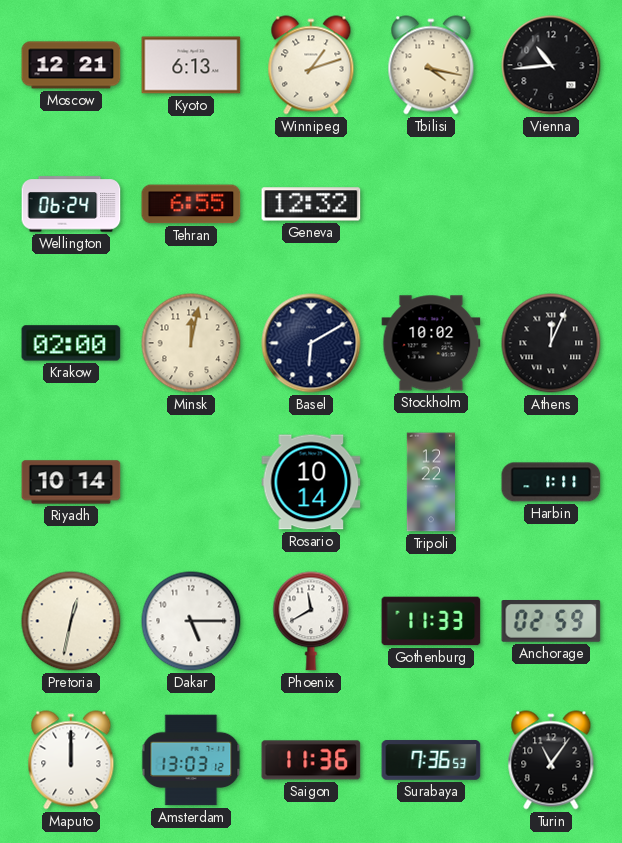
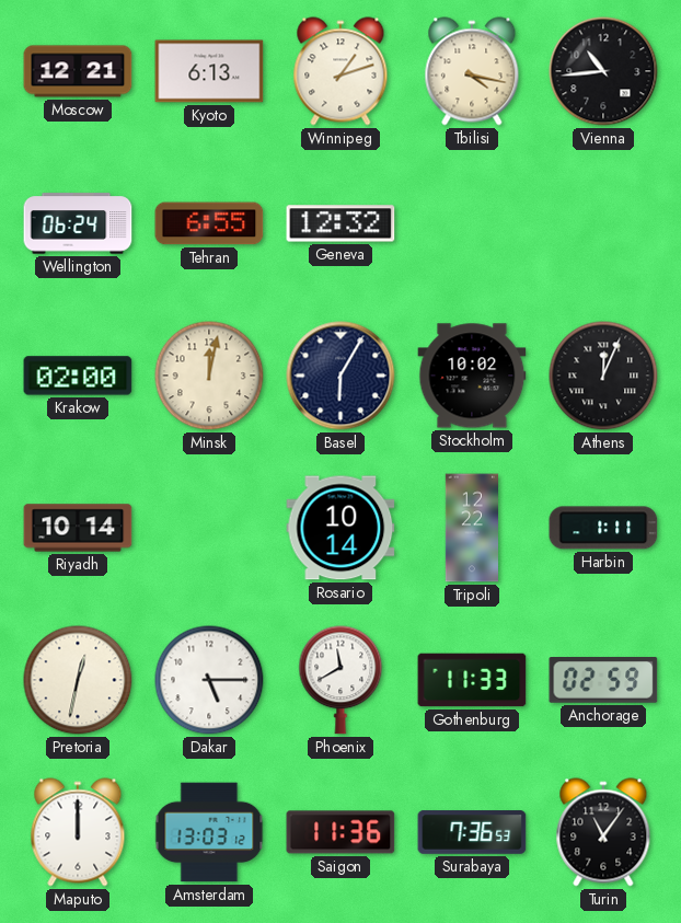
Basel: 6:10 -> 6:05 (340, 376)
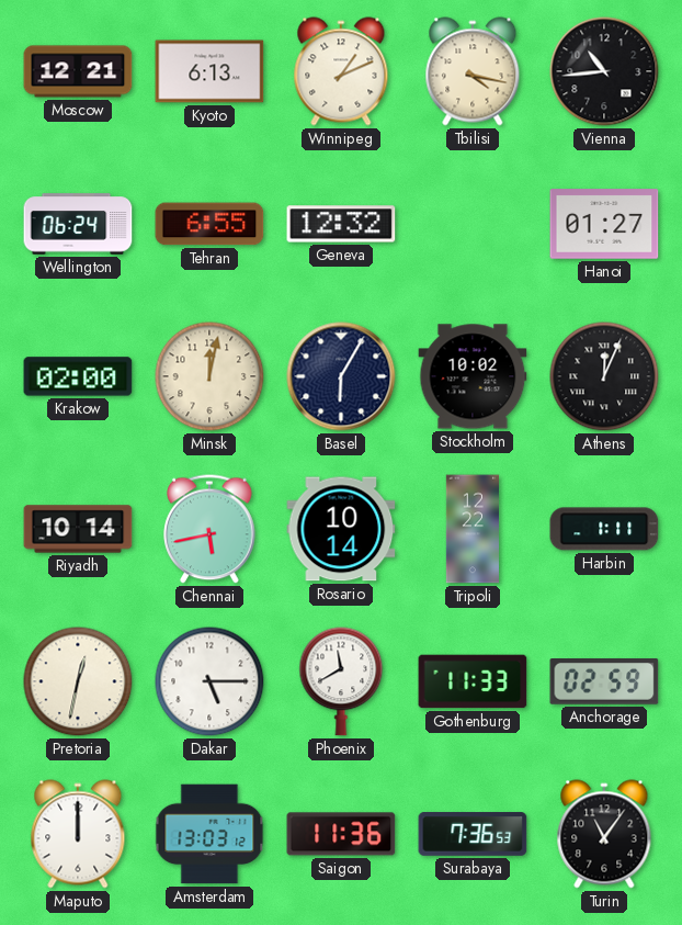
Winnipeg: 1:12 -> 1:11 (341, 71)
Hanoi: none -> 01:27 (604, 224)
Chennai: none -> 5:43 (209, 529)
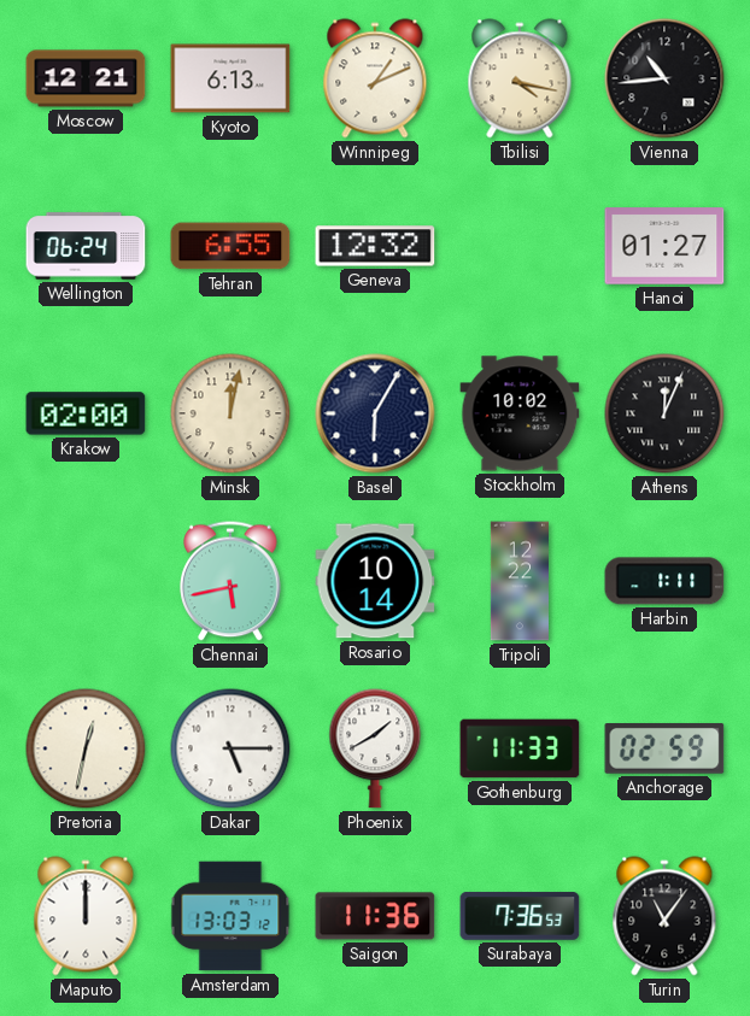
Riyadh: 10:14 -> none (78, 529)
Phoenix: 11:40 -> 1:40 (375, 748)
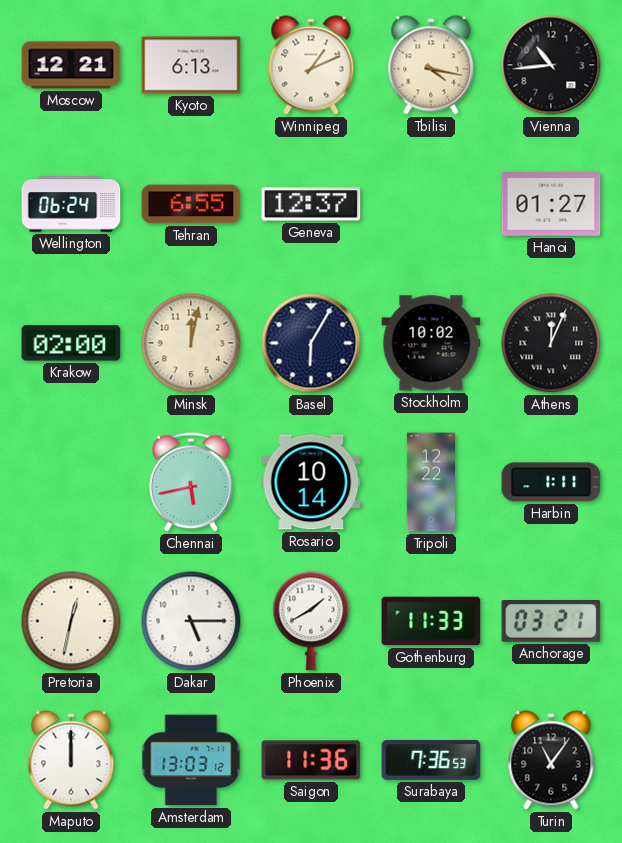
Geneva: 12:32 -> 12:37 (311, 204)
Anchorage: 02:59 -> 03:21 (551, 622)
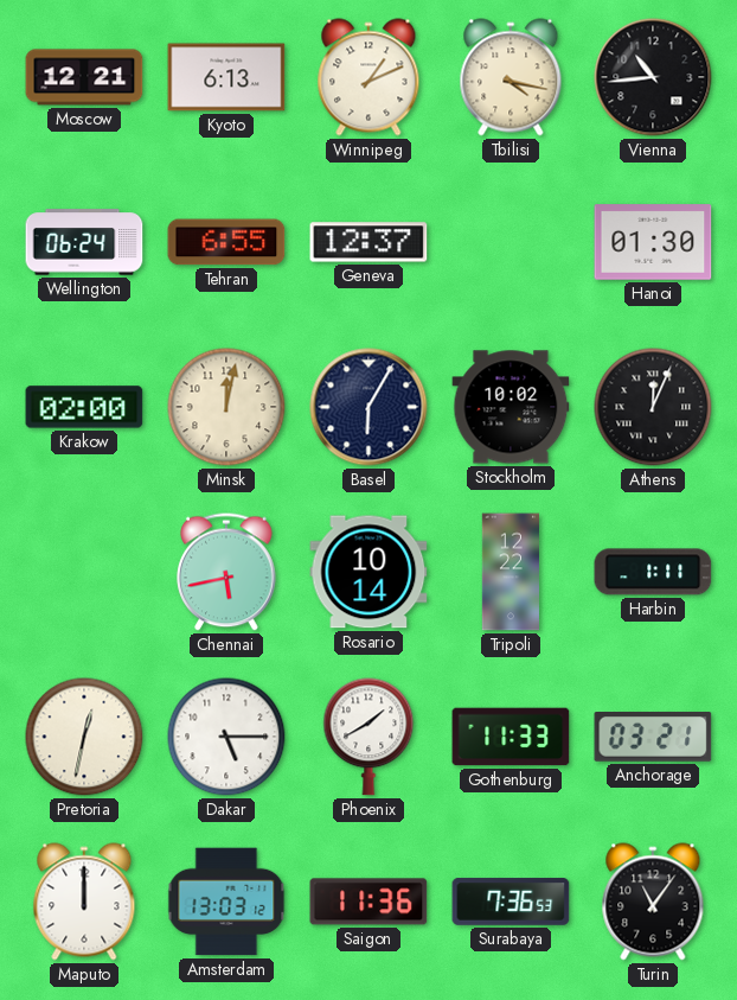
Hanoi: 01:27 -> 01:30 (653, 242)
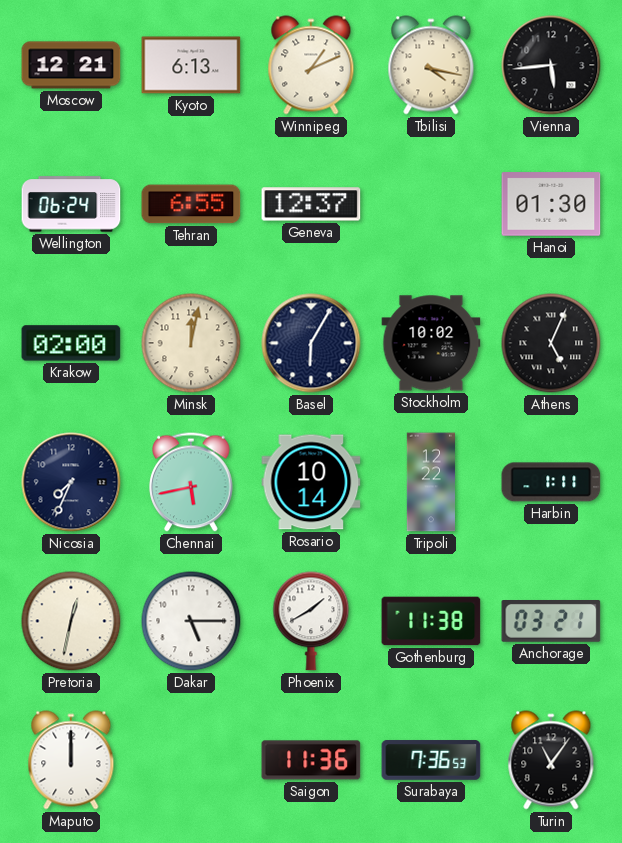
Vienna: 10:44 -> 5:44 (551, 65)
Athens: 12:04 -> 5:04 (551, 343)
Nicosia: none -> 7:34 (71, 482)
Gothenburg: 11:33 -> 11:38 (431, 621)
Amsterdam: 13:03 -> none (226, 902)
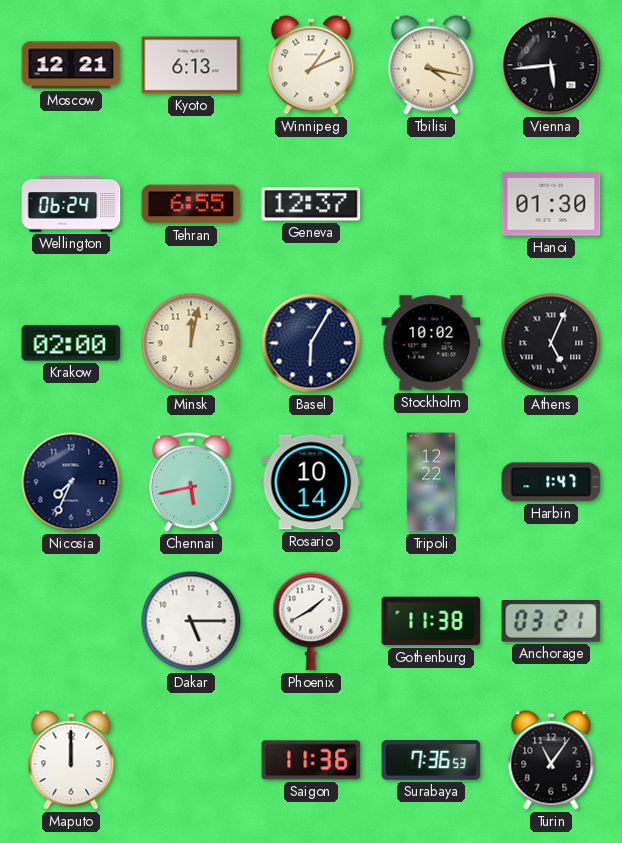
Harbin: 1:11 -> 1:47 (551, 482)
Pretoria: 12:32 -> none (71, 621)
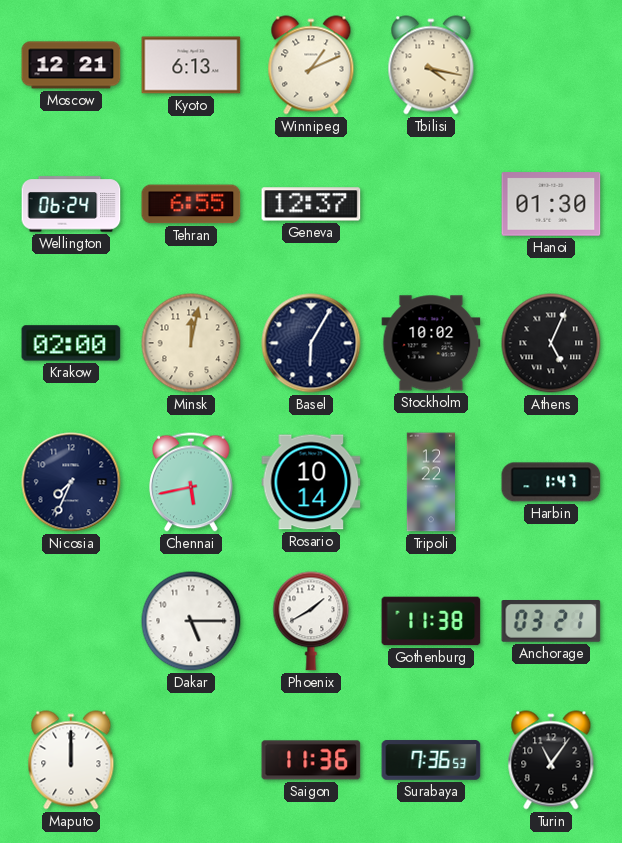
Vienna: 5:44 -> none (551, 65)
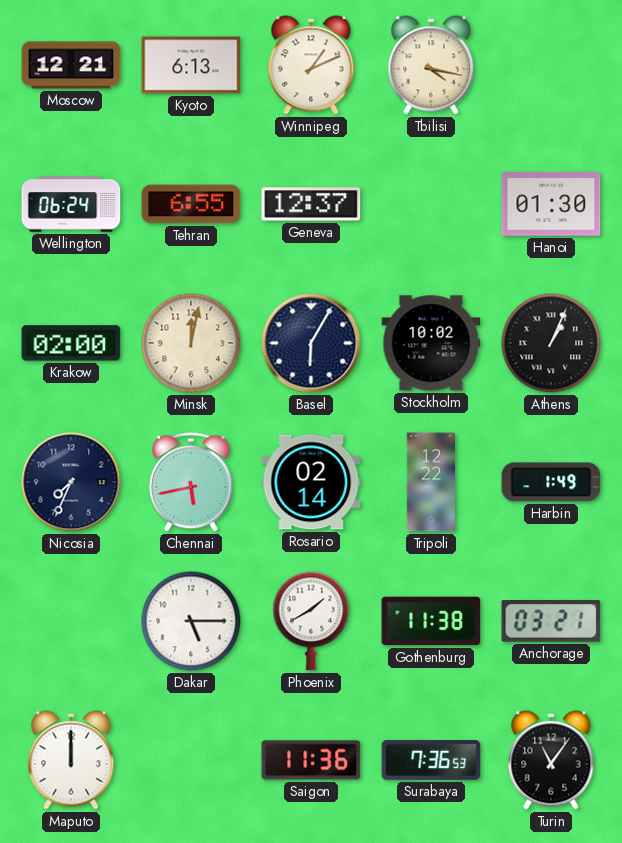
Athens: 5:04 -> 1:04 (551, 343)
Rosario: 10:14 -> 02:14 (311, 482)
Harbin: 1:47 -> 1:49 (551, 482)
